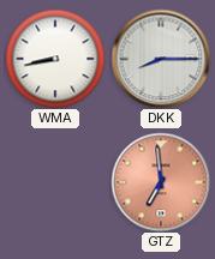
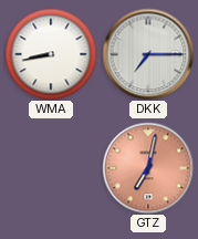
DKK: 8:15 -> 7:15 (148, 54)
GTZ: 6:59 -> 7:02 (148, 168)
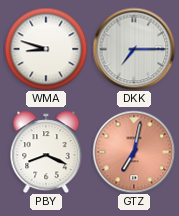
WMA: 8:43 -> 8:48 (46, 49)
PBY: none -> 8:19 (46, 152)
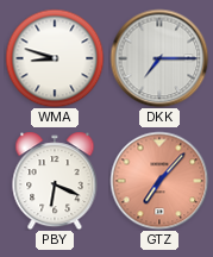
PBY: 8:19 -> 6:19 (55, 181)
GTZ: 7:02 -> 7:07 (159, 181)
